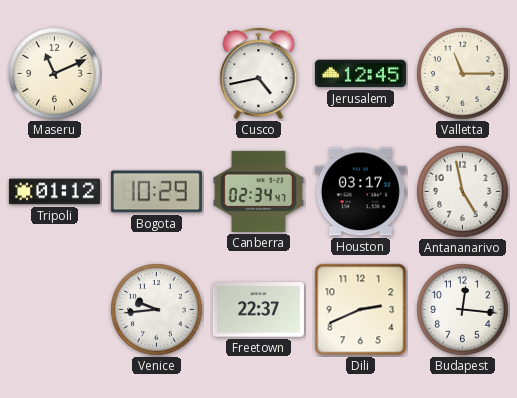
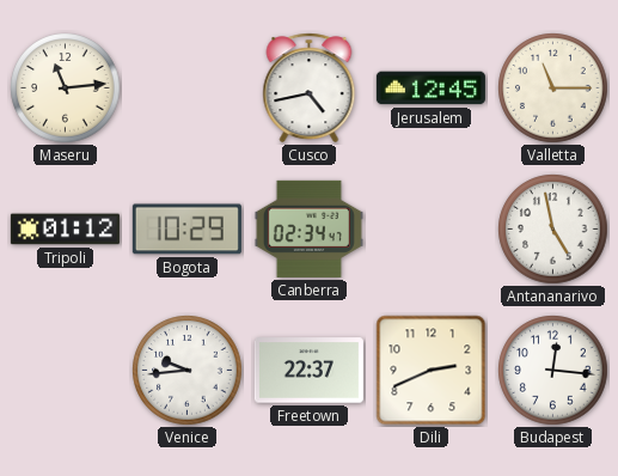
Maseru: 11:11 -> 11:14 (66, 89)
Houston: 03:17 -> none (360, 192)
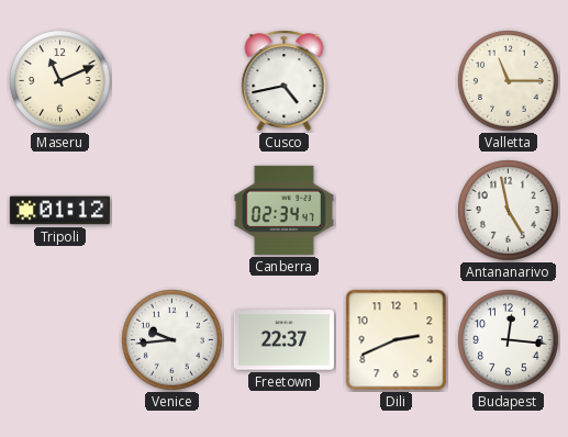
Maseru: 11:14 -> 11:11 (60, 81)
Jerusalem: 12:45 -> none (430, 89)
Bogota: 10:29 -> none (186, 230)
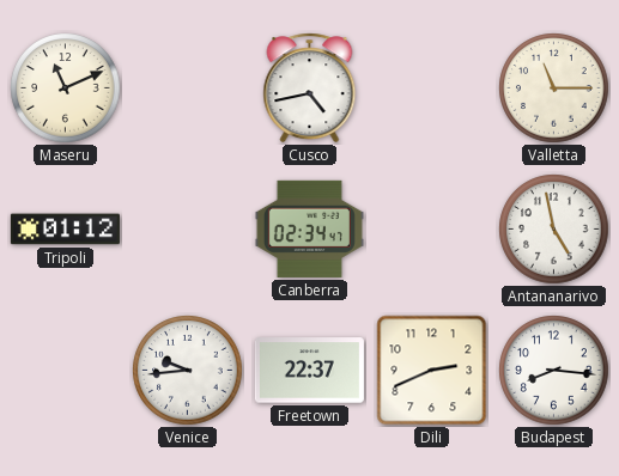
Budapest: 12:16 -> 8:16 (554, 371)
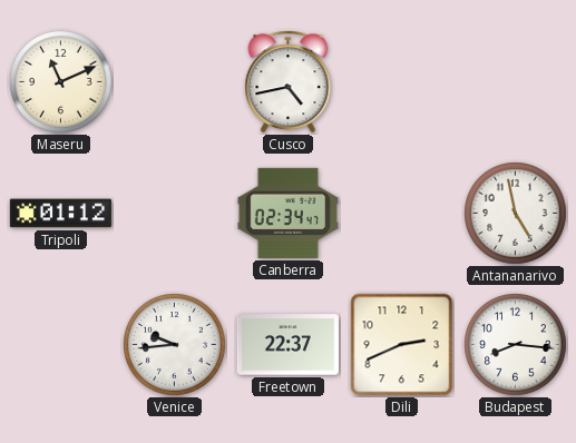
Valletta: 11:15 -> none (554, 89)
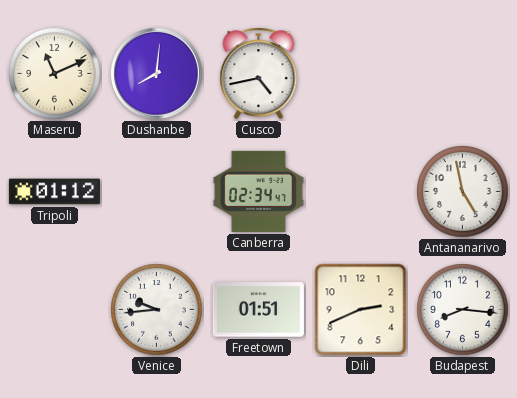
Dushanbe: none -> 8:01 (157, 74)
Freetown: 22:37 -> 01:51 (258, 310)
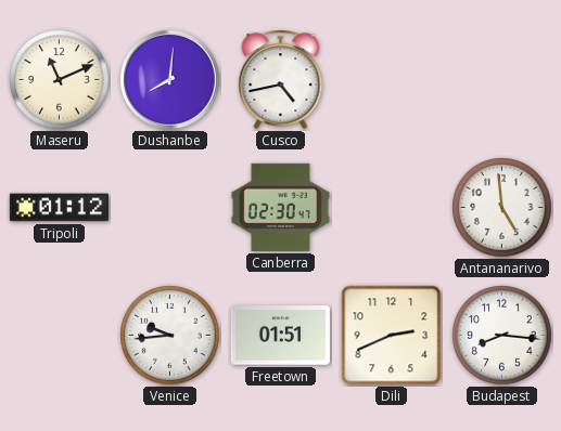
Canberra: 02:34 -> 02:30 (280, 207)
Antananarivo: 4:58 -> 4:59 (502, 208)
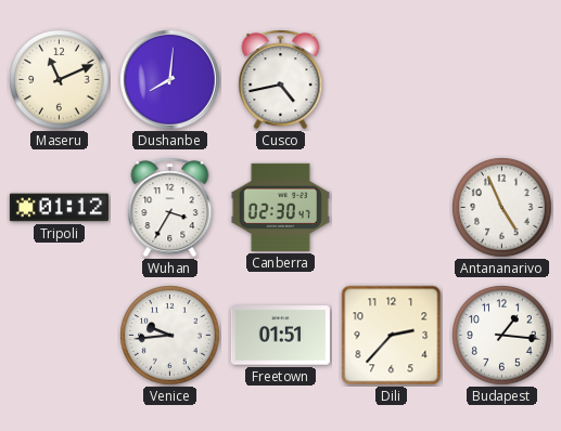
Wuhan: none -> 3:35 (170, 208)
Antananarivo: 4:59 -> 4:56 (502, 208)
Dili: 2:41 -> 2:37 (392, 336)
Budapest: 8:16 -> 1:16 (502, 336)
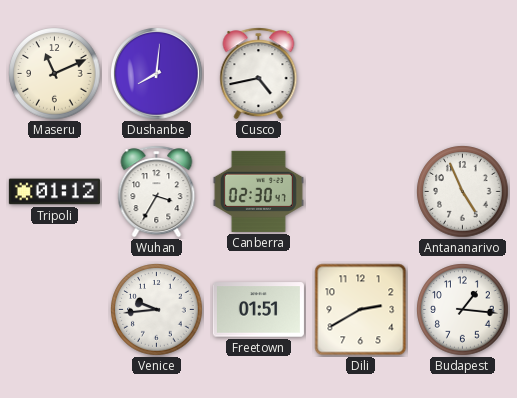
Dili: 2:37 -> 2:40 (361, 310)
